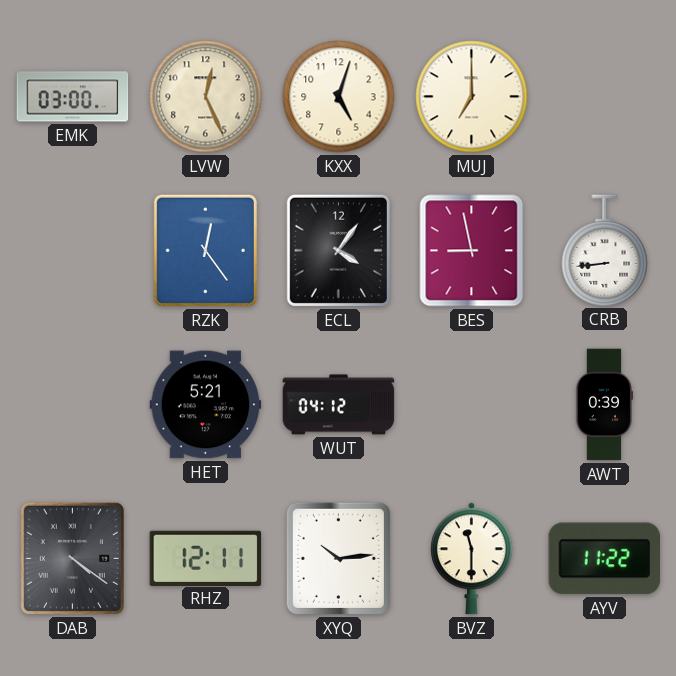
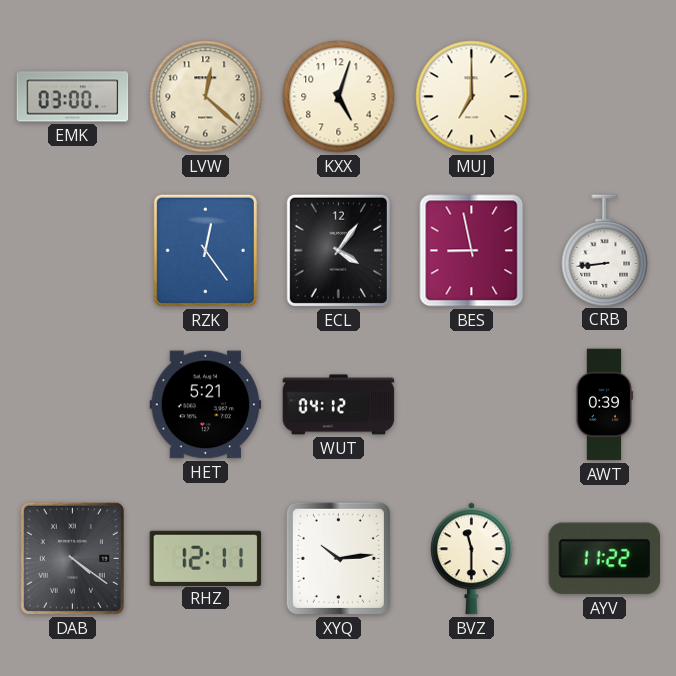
LVW: 12:26 -> 12:22 (206, 97)
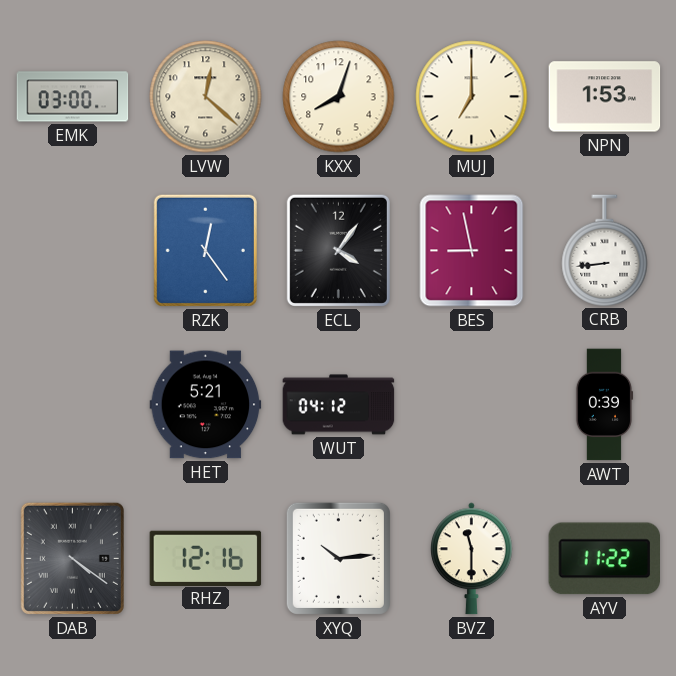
KXX: 5:03 -> 8:03 (339, 97)
NPN: none -> 1:53 (605, 97)
RHZ: 12:11 -> 12:16 (206, 558)
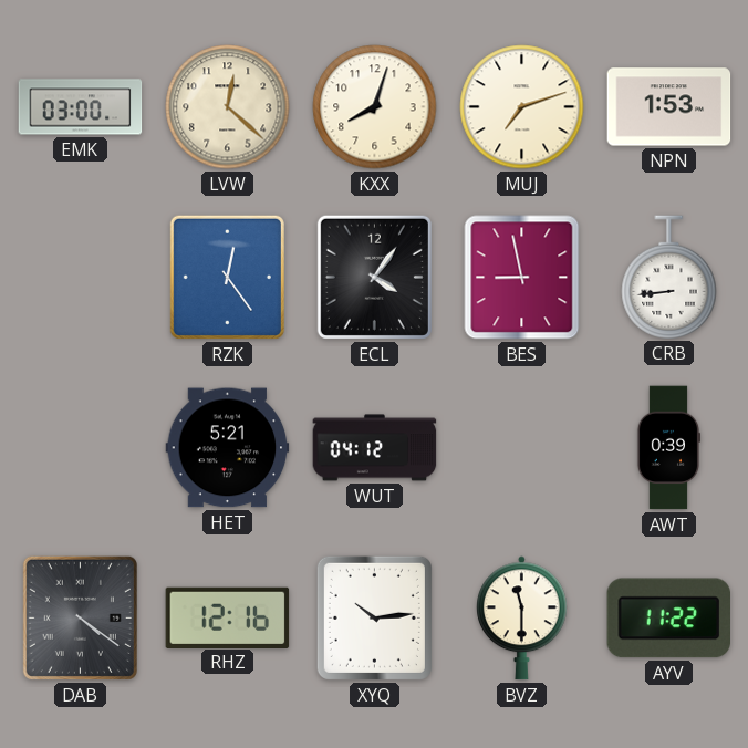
MUJ: 7:00 -> 7:12 (522, 107)
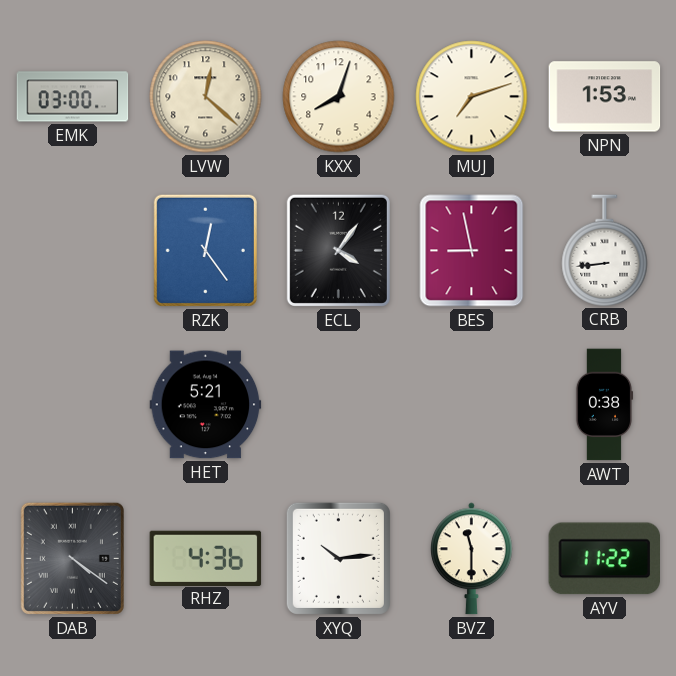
WUT: 04:12 -> none (375, 448)
AWT: 0:39 -> 0:38 (604, 405)
RHZ: 12:16 -> 4:36 (206, 558)
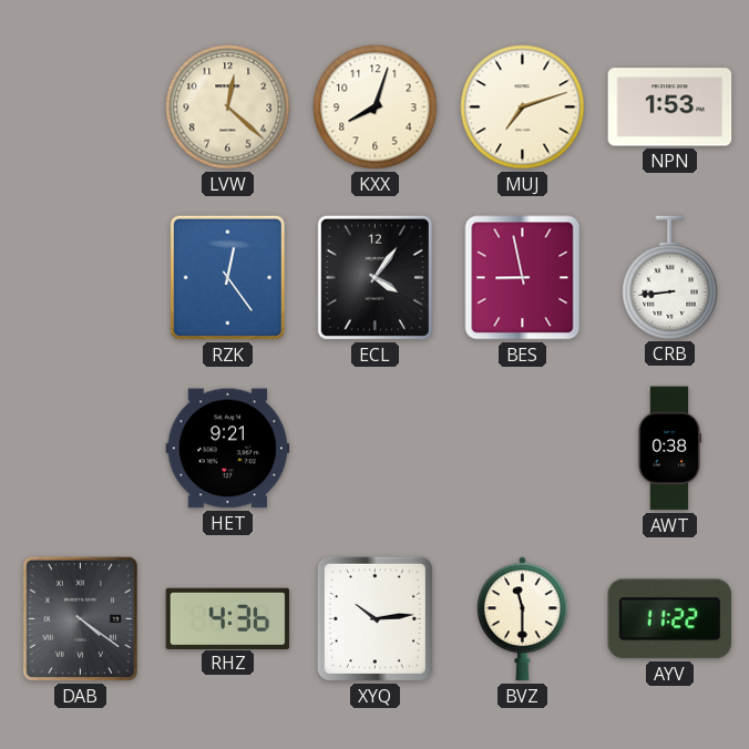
EMK: 03:00 -> none (73, 97)
HET: 5:21 -> 9:21 (228, 449)
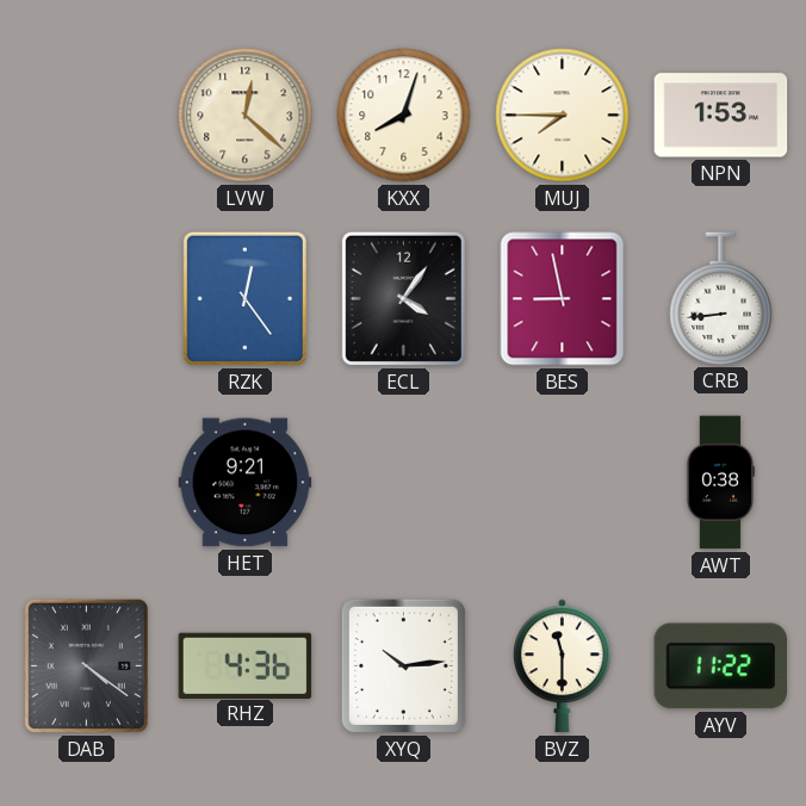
MUJ: 7:12 -> 7:45 (563, 116)
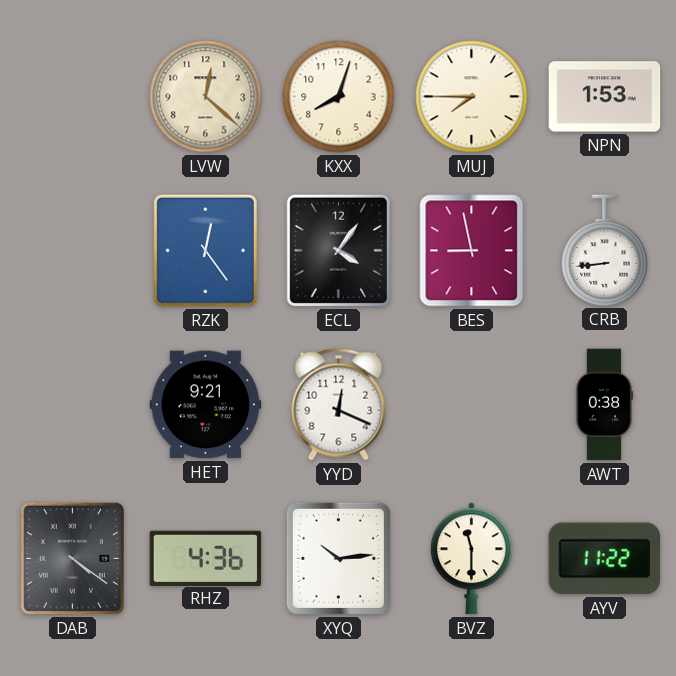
YYD: none -> 12:19 (339, 405)
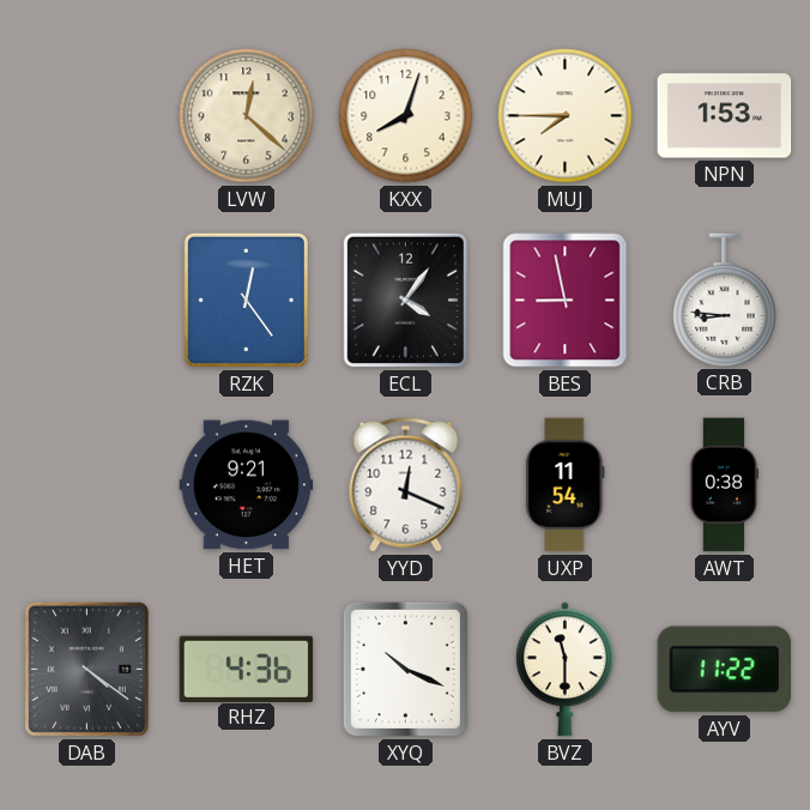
CRB: 8:44 -> 8:46 (725, 300)
UXP: none -> 11:54 (566, 485)
XYQ: 10:14 -> 10:19 (405, 669)
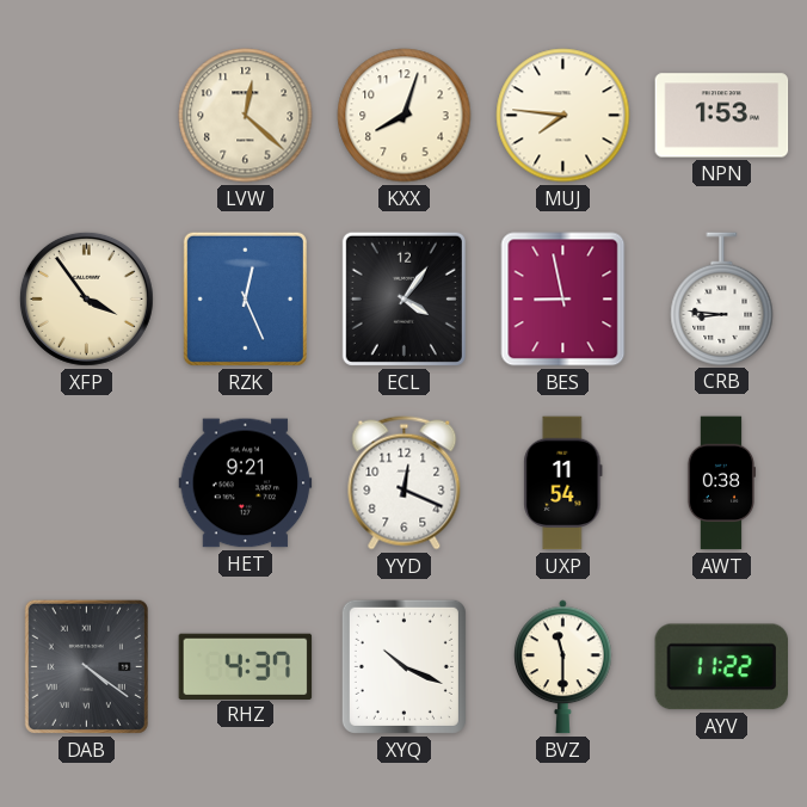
MUJ: 7:45 -> 7:46 (563, 116)
XFP: none -> 3:54 (86, 298)
RZK: 12:24 -> 12:26 (245, 298)
RHZ: 4:36 -> 4:37 (246, 666)
